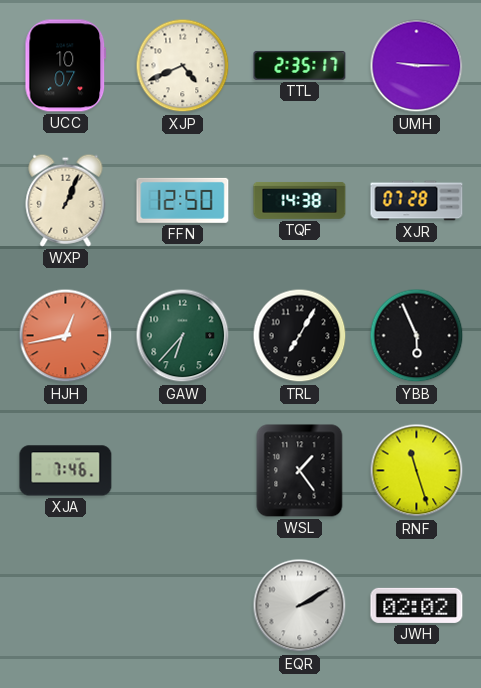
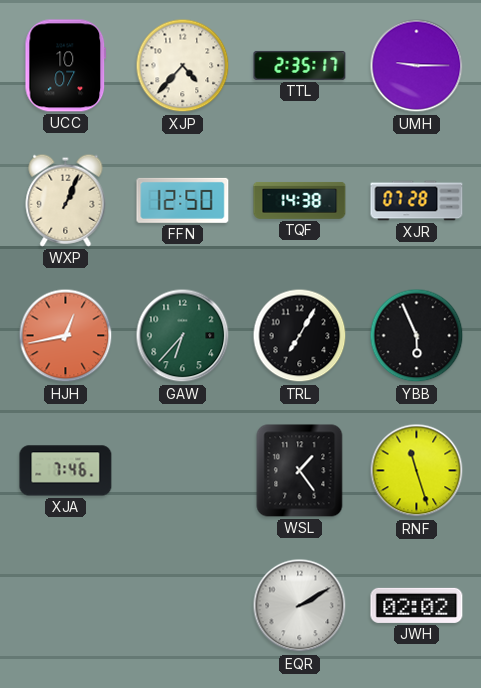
XJP: 4:41 -> 4:37 (183, 66)
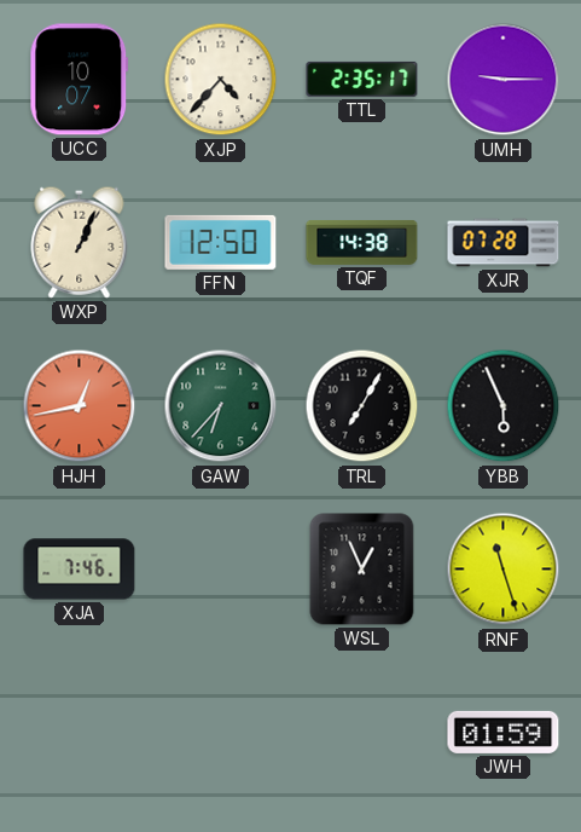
WSL: 1:24 -> 12:56 (362, 570)
EQR: 2:10 -> none (300, 606)
JWH: 02:02 -> 01:59 (504, 732)
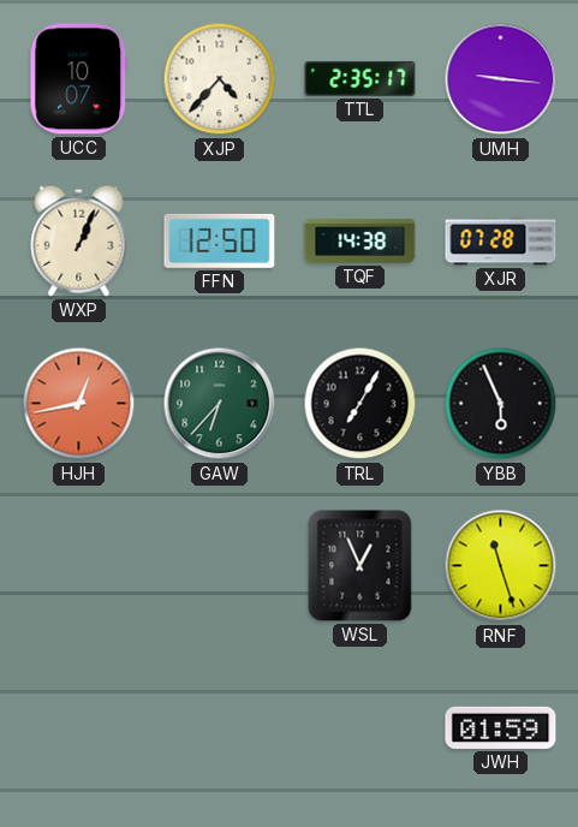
UMH: 9:15 -> 9:16 (501, 79)
XJA: 7:46 -> none (80, 570)
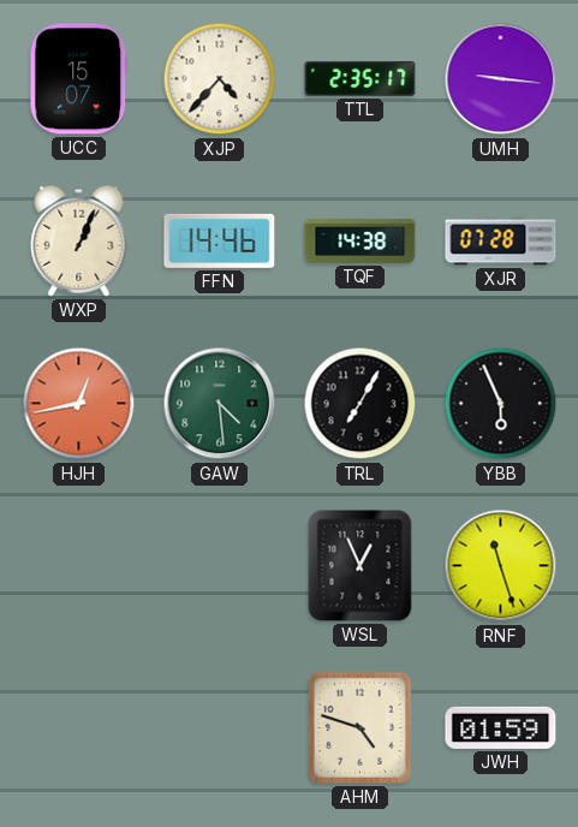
UCC: 10:07 -> 15:07 (79, 79)
FFN: 12:50 -> 14:46 (220, 240)
GAW: 6:37 -> 4:29 (220, 404)
AHM: none -> 4:48 (359, 727)
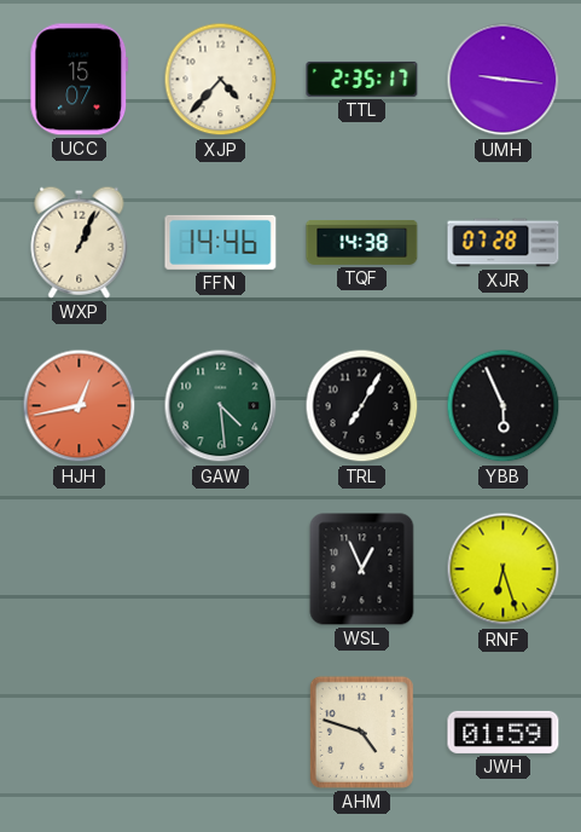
RNF: 11:27 -> 6:27 (504, 570)
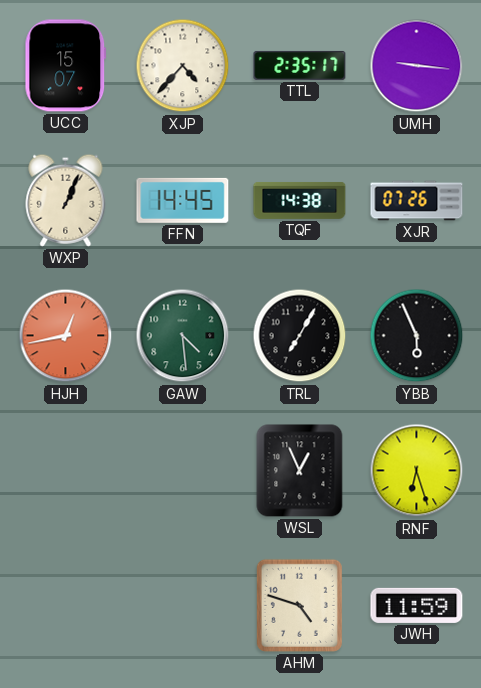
FFN: 14:46 -> 14:45 (183, 200)
XJR: 07:28 -> 07:26 (417, 201)
JWH: 01:59 -> 11:59 (417, 605)
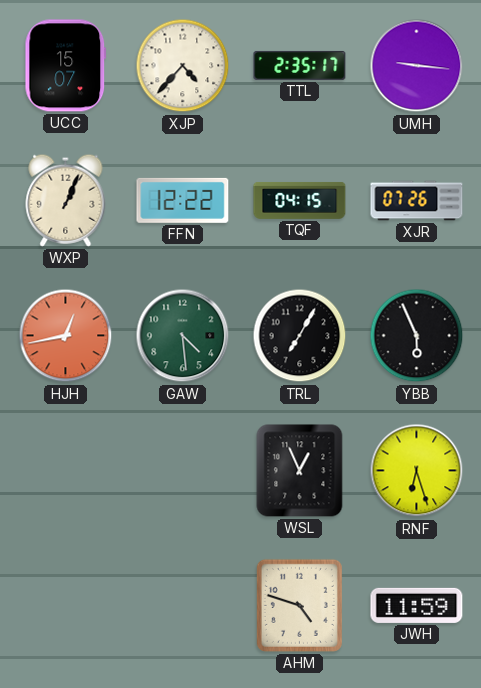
FFN: 14:45 -> 12:22 (183, 200)
TQF: 14:38 -> 04:15 (300, 200)
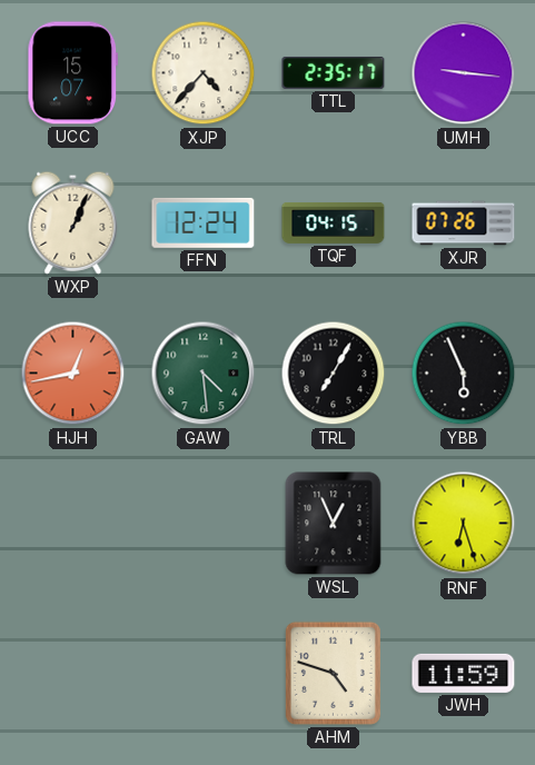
FFN: 12:22 -> 12:24 (204, 222)
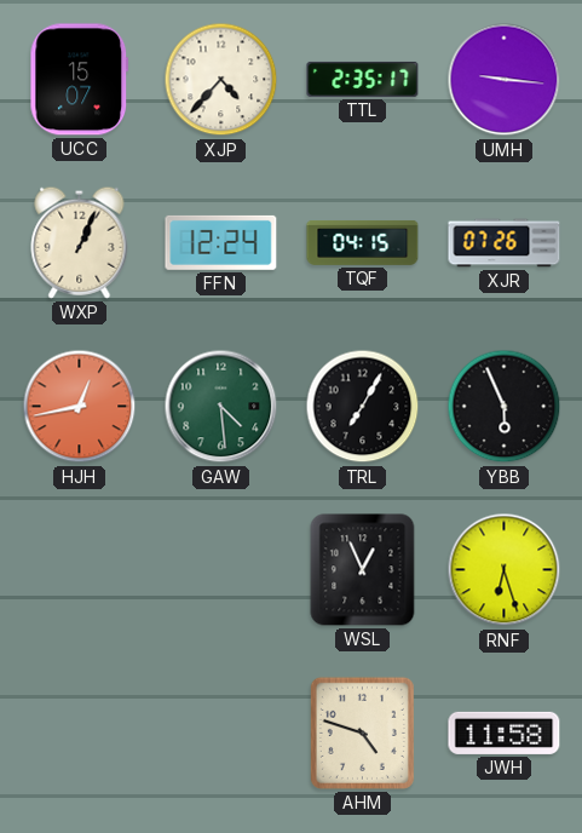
JWH: 11:59 -> 11:58 (505, 733)
